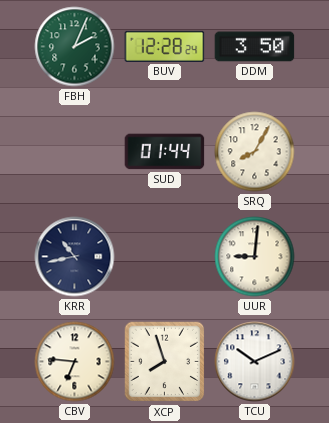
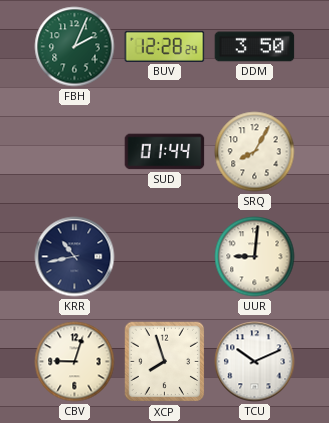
CBV: 6:46 -> 9:03 (75, 362)
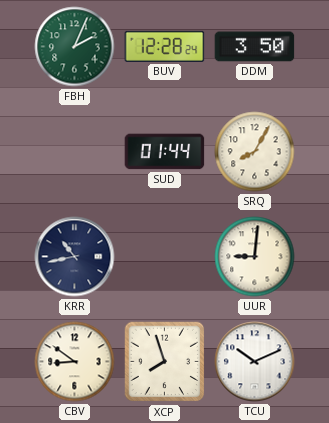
CBV: 9:03 -> 8:51 (75, 362)
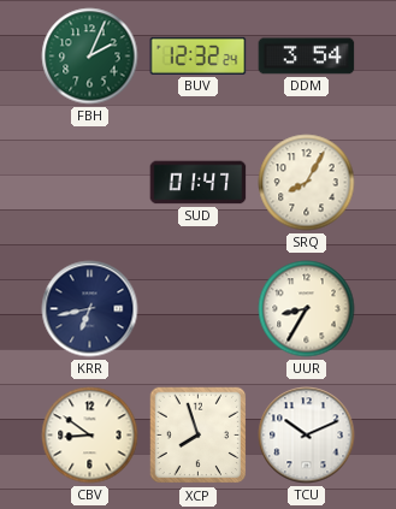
BUV: 12:28 -> 12:32 (199, 55)
DDM: 3:50 -> 3:54 (307, 57)
SUD: 01:44 -> 01:47 (199, 183)
KRR: 10:43 -> 6:43 (90, 309)
UUR: 9:01 -> 8:35 (307, 309)
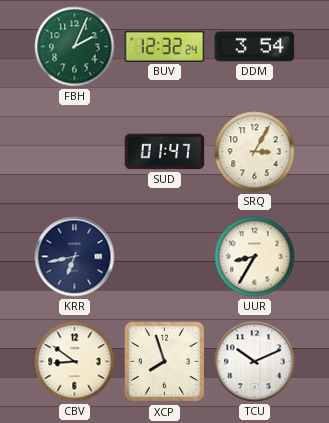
SRQ: 8:05 -> 3:05 (255, 152)
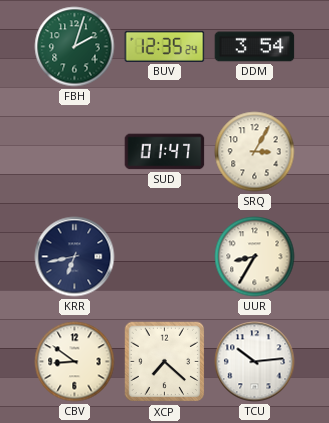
FBH: 2:04 -> 2:03 (75, 47)
BUV: 12:32 -> 12:35 (165, 46)
XCP: 7:57 -> 7:22 (165, 362)
TCU: 10:11 -> 10:14 (255, 362)
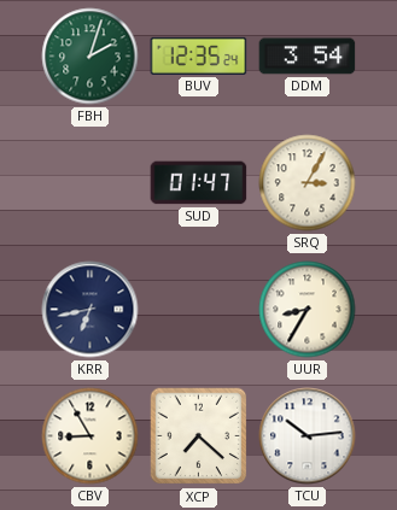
CBV: 8:51 -> 8:55 (91, 436)
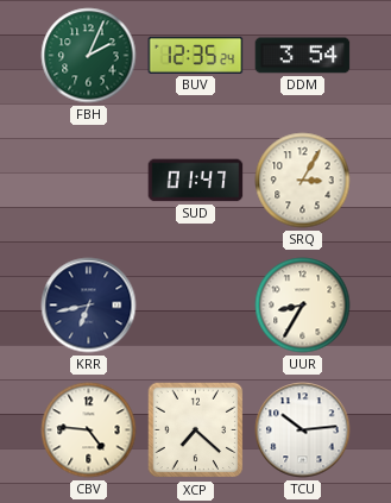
FBH: 2:03 -> 2:04 (89, 56)
CBV: 8:55 -> 4:46 (89, 430)
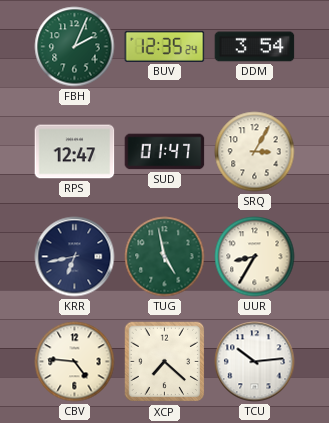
RPS: none -> 12:47 (75, 152)
TUG: none -> 4:58 (165, 257)
